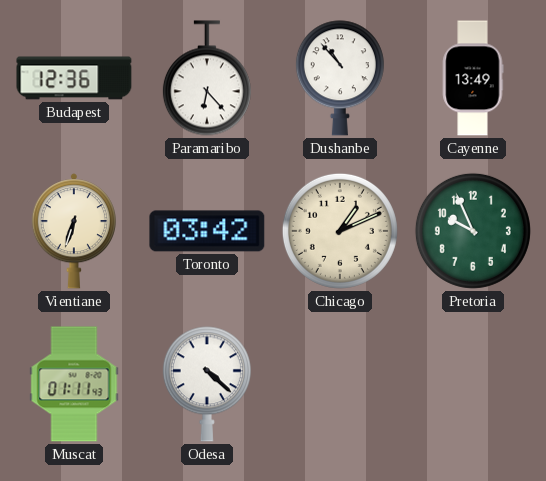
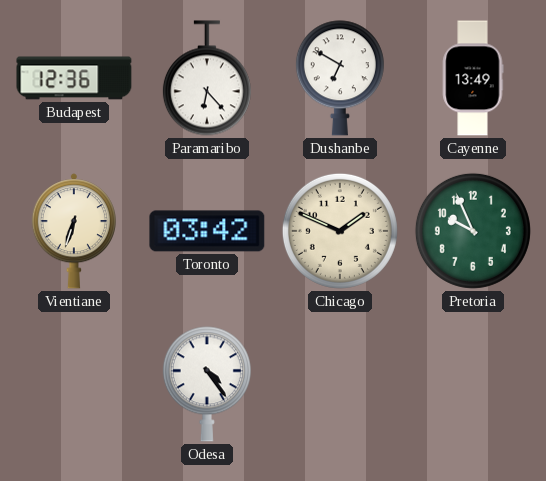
Dushanbe: 10:53 -> 6:50 (340, 78)
Chicago: 1:11 -> 1:49 (340, 231)
Muscat: 01:11 -> none (74, 384)
Odesa: 4:22 -> 4:24 (207, 384)
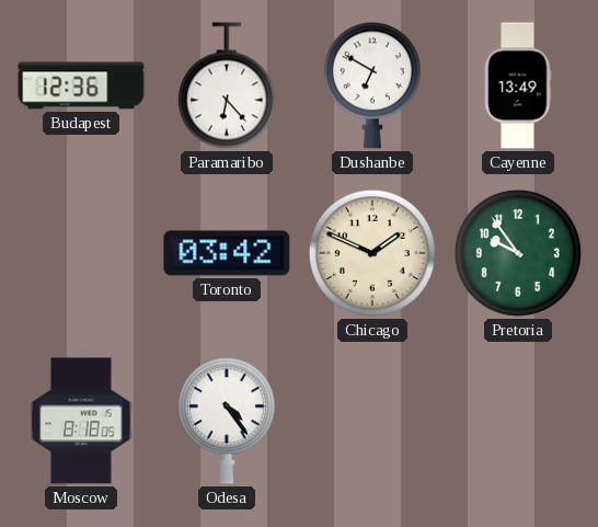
Vientiane: 6:33 -> none (74, 231)
Pretoria: 9:56 -> 9:54 (518, 253)
Moscow: none -> 8:18 (81, 421)
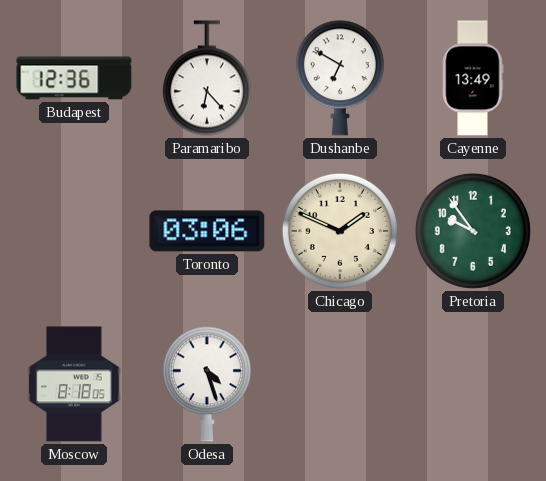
Toronto: 03:42 -> 03:06 (207, 231)
Odesa: 4:24 -> 4:27 (207, 384)
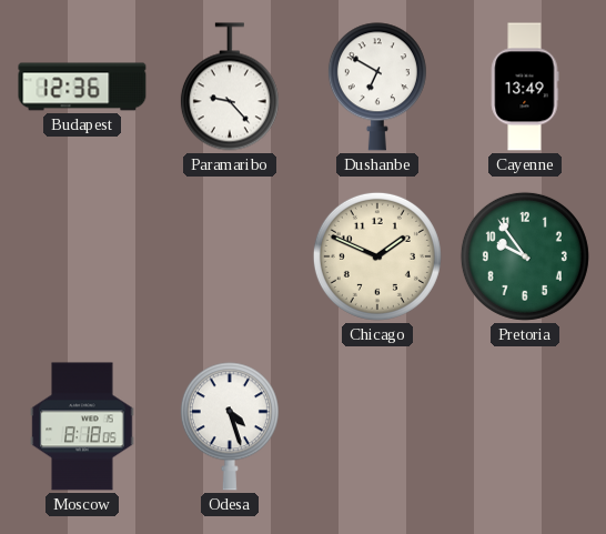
Paramaribo: 6:23 -> 9:23 (230, 87)
Toronto: 03:06 -> none (207, 231)
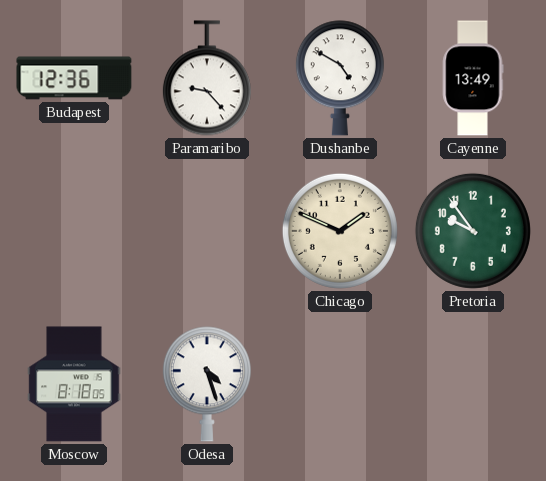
Dushanbe: 6:50 -> 4:50 (340, 78)
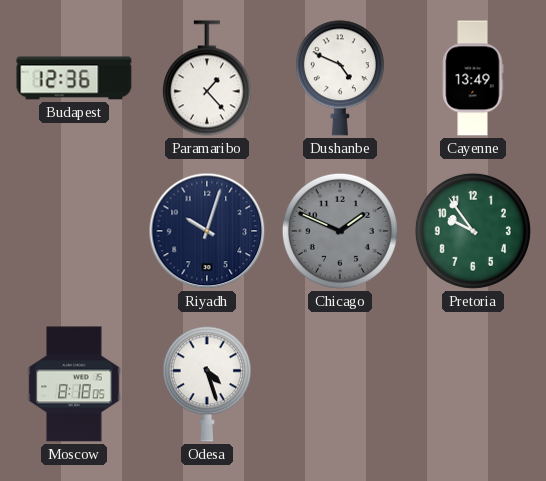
Paramaribo: 9:23 -> 1:23 (207, 78)
Dushanbe: 4:50 -> 4:49 (340, 78)
Riyadh: none -> 10:03 (207, 231)
Chicago dial: cream -> grey (340, 231)
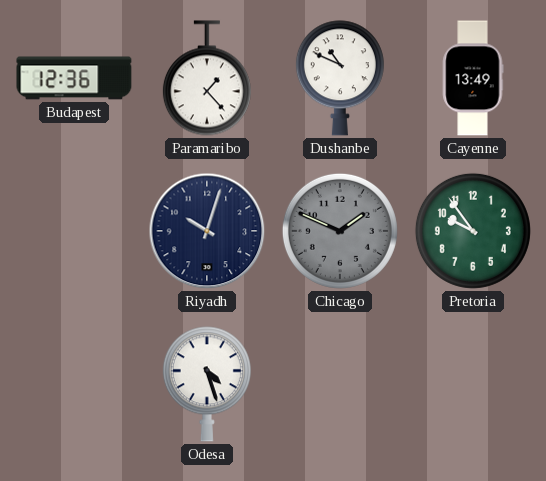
Dushanbe: 4:49 -> 10:49 (340, 78)
Moscow: 8:18 -> none (74, 384)
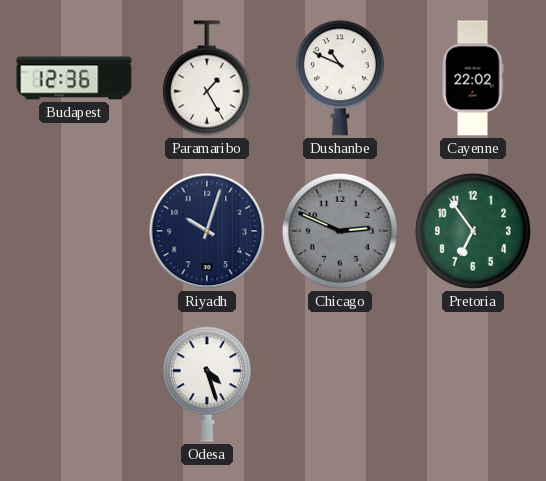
Paramaribo: 1:23 -> 1:25 (207, 78)
Cayenne: 13:49 -> 22:02 (473, 78)
Chicago: 1:49 -> 2:49 (340, 231)
Pretoria: 9:54 -> 6:54 (473, 231)
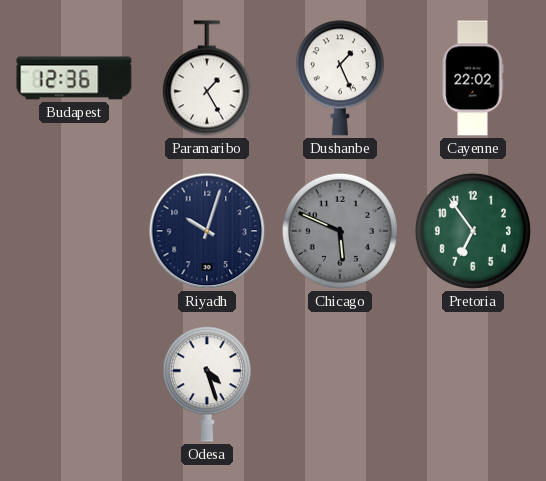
Dushanbe: 10:49 -> 1:26 (340, 78)
Chicago: 2:49 -> 5:49 (340, 231)
